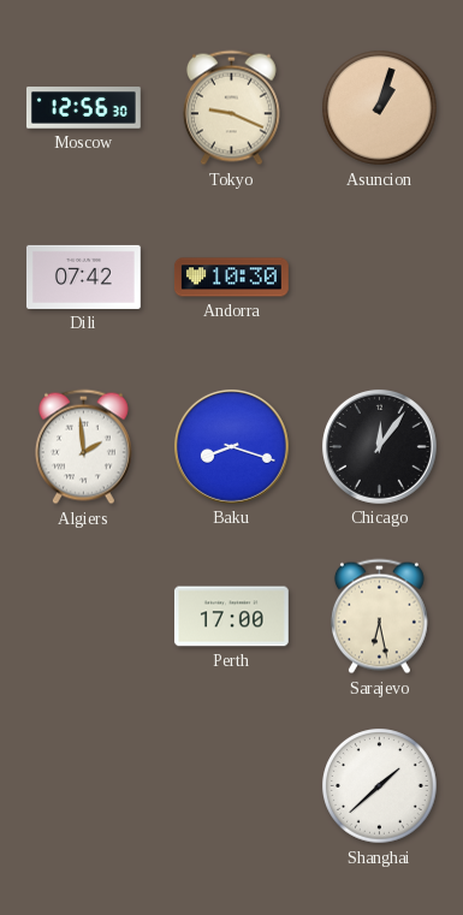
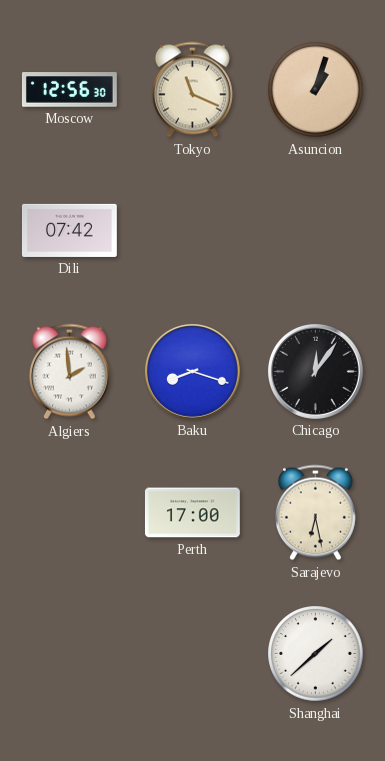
Tokyo: 9:19 -> 11:19 (192, 90)
Andorra: 10:30 -> none (231, 278)
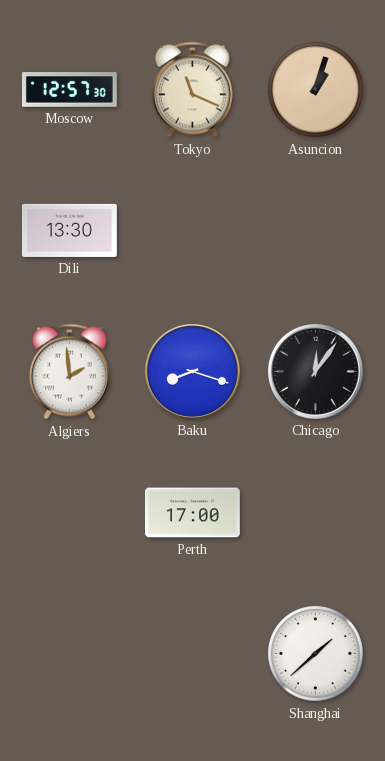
Moscow: 12:56 -> 12:57 (69, 90)
Dili: 07:42 -> 13:30 (69, 230)
Sarajevo: 6:28 -> none (315, 513)
